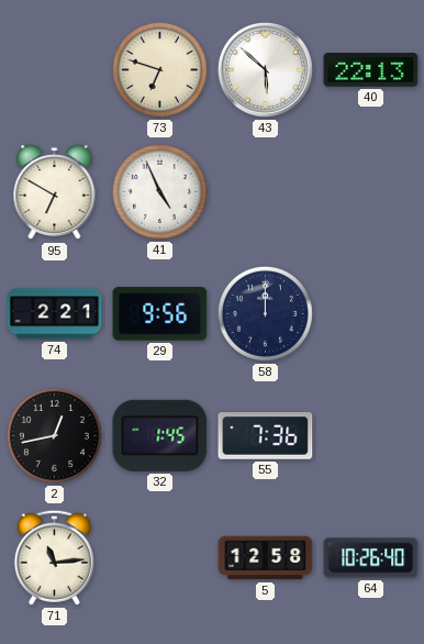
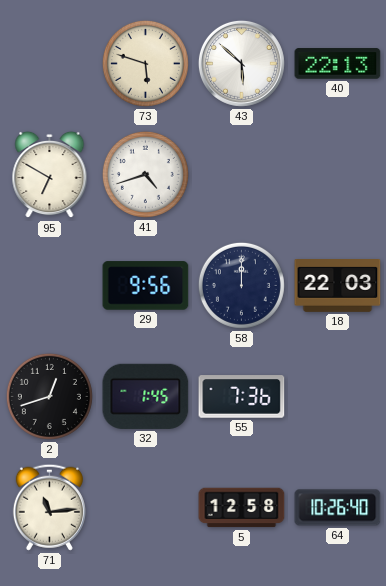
73: 6:48 -> 5:48 (145, 63)
41: 4:56 -> 4:42 (145, 174)
74: 2:21 -> none (55, 314)
18: none -> 22:03 (338, 286)
2: 12:43 -> 12:42 (49, 396)
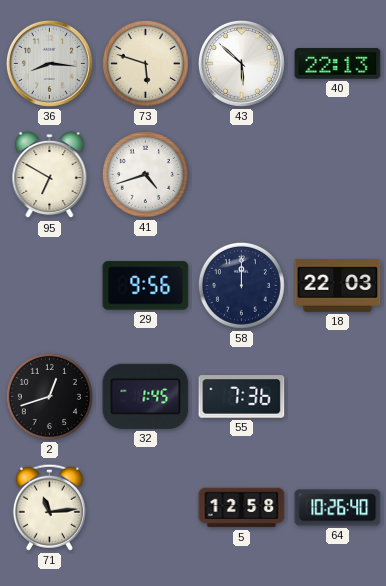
36: none -> 8:16 (49, 63)
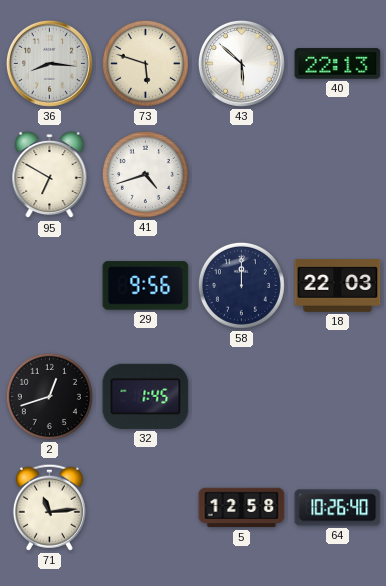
55: 7:36 -> none (242, 397)
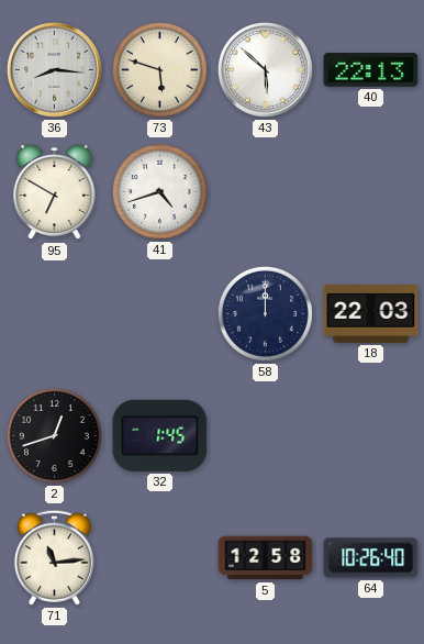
29: 9:56 -> none (146, 286)
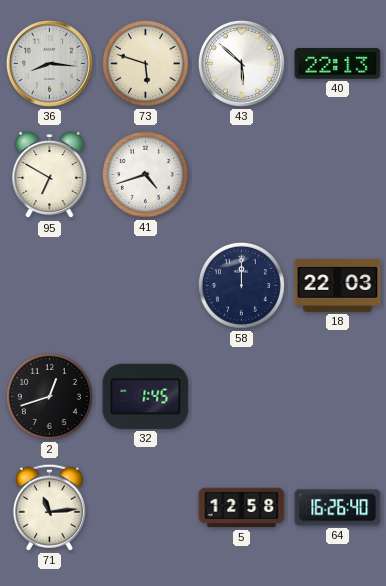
64: 10:26 -> 16:26 (338, 508)
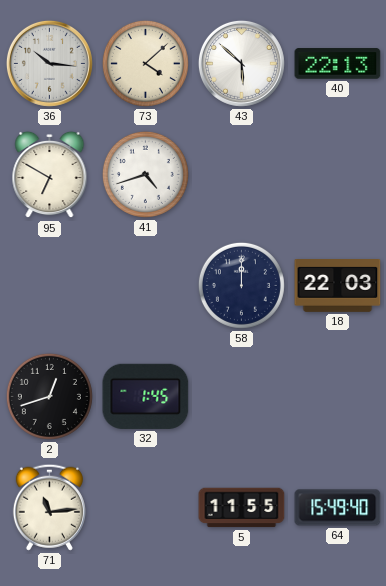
36: 8:16 -> 10:16 (49, 63)
73: 5:48 -> 4:08 (145, 63)
5: 12:58 -> 11:55 (242, 508)
64: 16:26 -> 15:49 (338, 508)
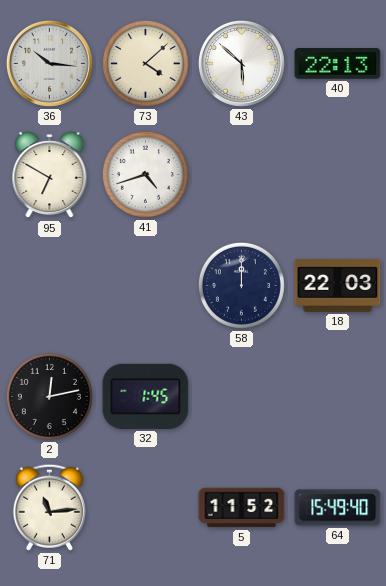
2: 12:42 -> 12:13 (49, 396)
5: 11:55 -> 11:52 (242, 508)
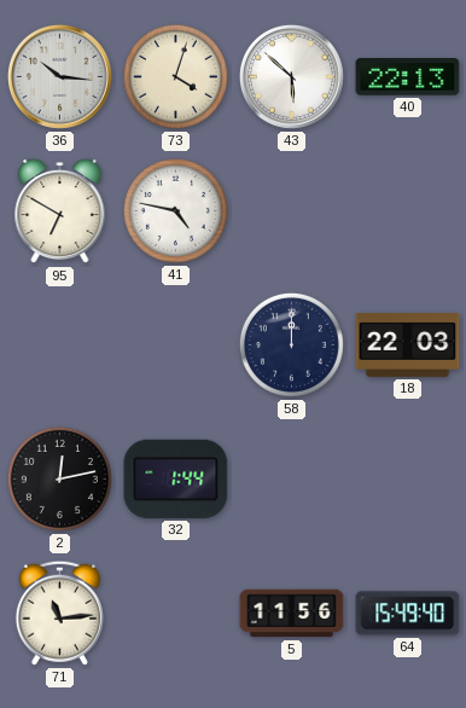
73: 4:08 -> 4:03 (175, 76)
41: 4:42 -> 4:47 (175, 210)
32: 1:45 -> 1:44 (176, 478)
5: 11:52 -> 11:56 (292, 614)
